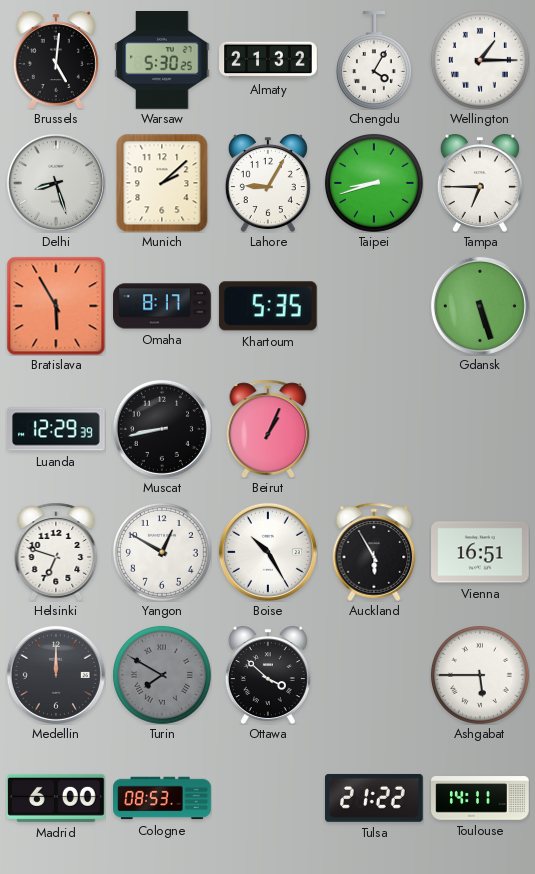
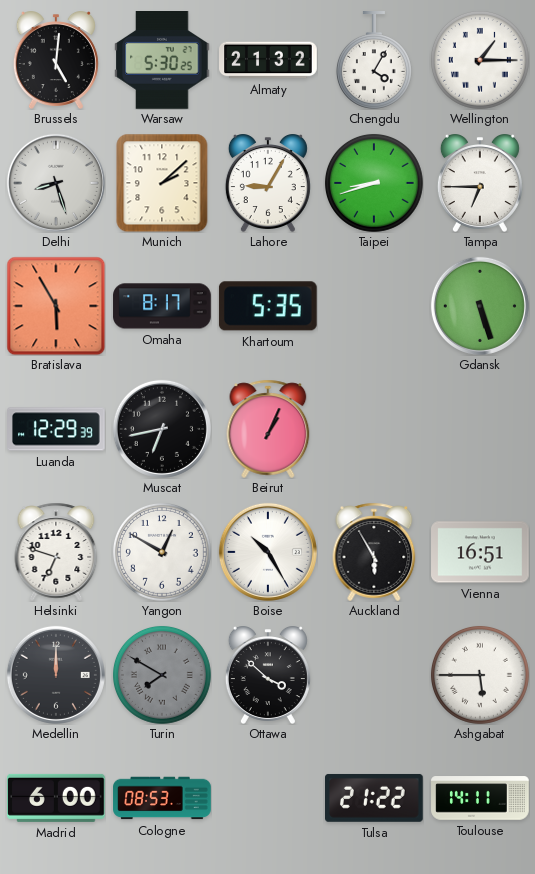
Muscat: 8:43 -> 6:43 (162, 429)
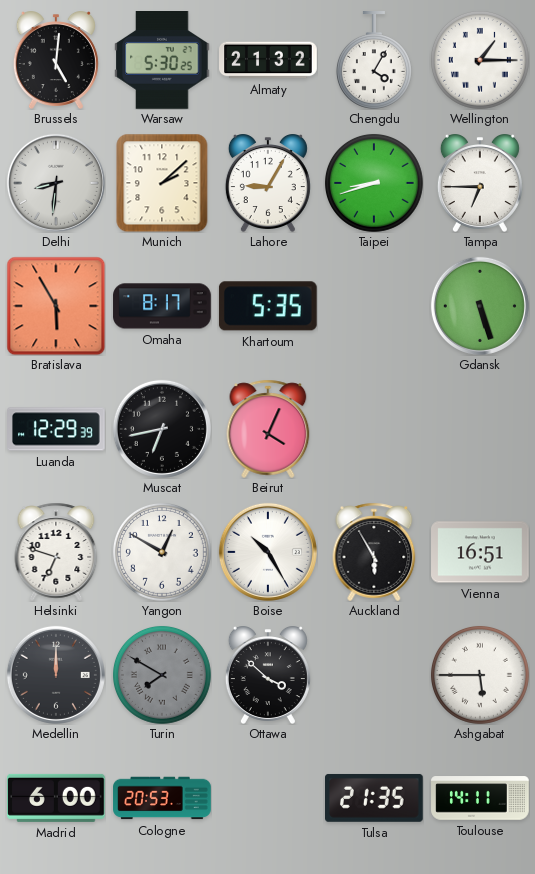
Delhi: 8:27 -> 8:31 (56, 183)
Beirut: 1:04 -> 4:04 (268, 429)
Cologne: 08:53 -> 20:53 (162, 798)
Tulsa: 21:22 -> 21:35 (375, 798)
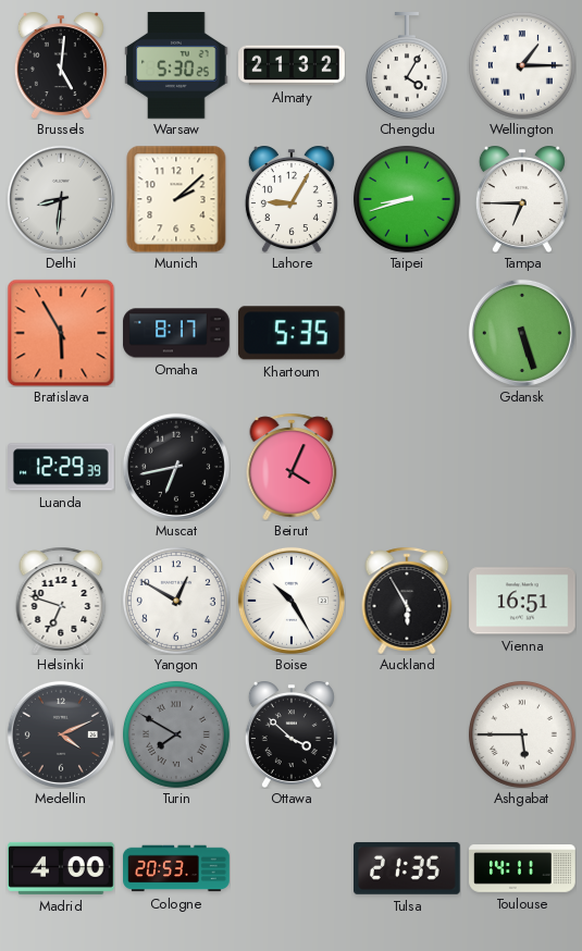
Medellin: 12:00 -> 4:11 (61, 734)
Madrid: 6:00 -> 4:00 (62, 868)
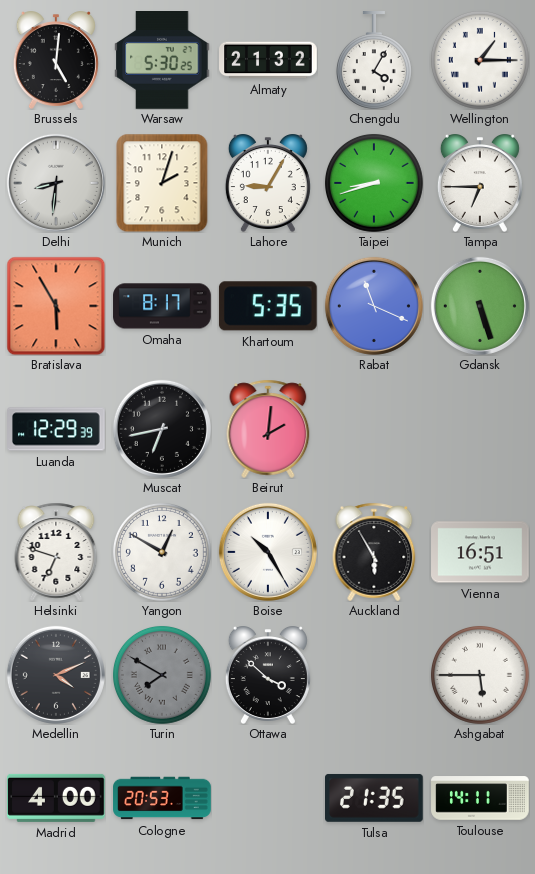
Munich: 2:08 -> 2:03 (162, 183)
Rabat: none -> 11:19 (374, 306)
Beirut: 4:04 -> 2:01 (268, 429)
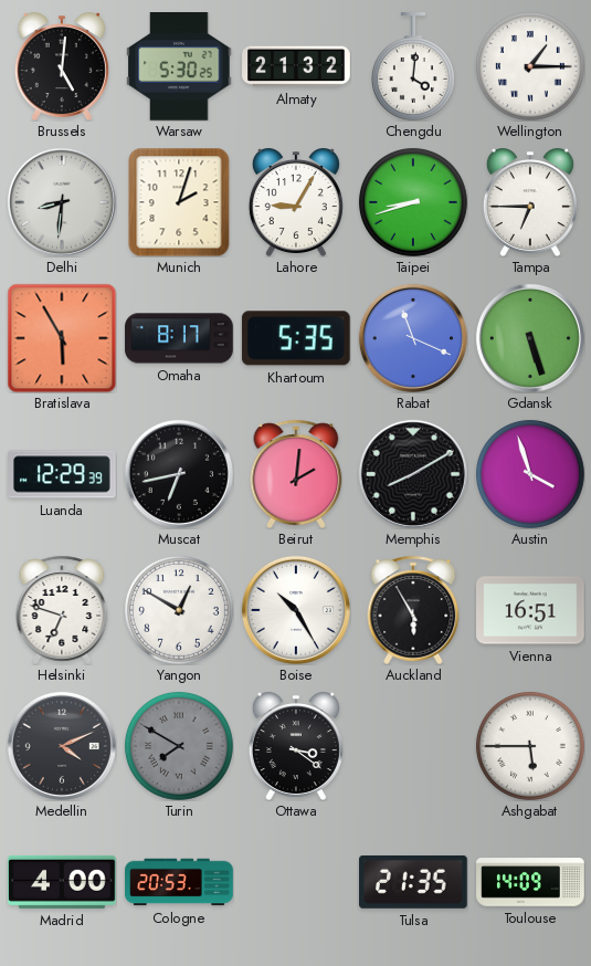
Chengdu: 4:05 -> 4:01 (413, 66)
Memphis: none -> 8:10 (413, 474)
Austin: none -> 3:57 (530, 474)
Ottawa: 3:52 -> 3:21 (296, 746)
Toulouse: 14:11 -> 14:09 (530, 882)
